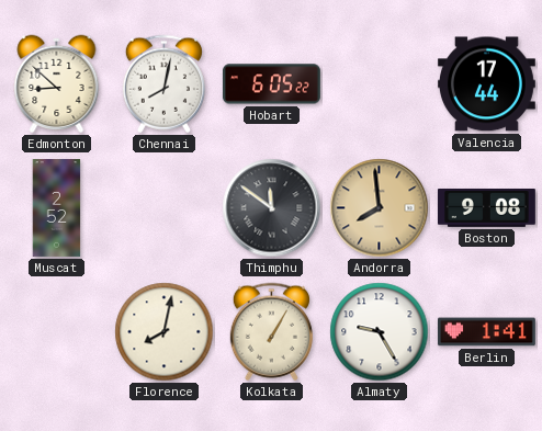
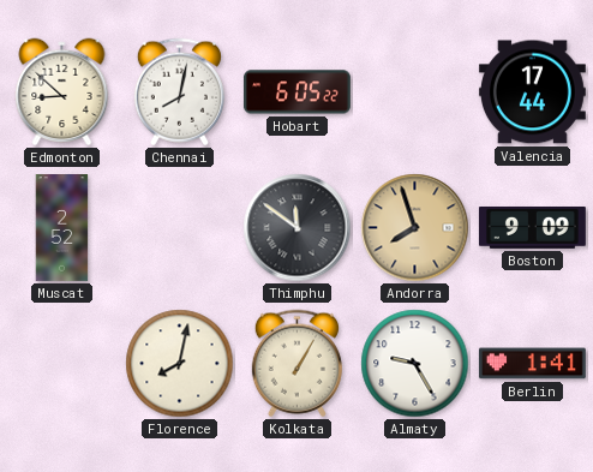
Andorra: 7:59 -> 7:57 (415, 228)
Boston: 9:08 -> 9:09 (532, 228)
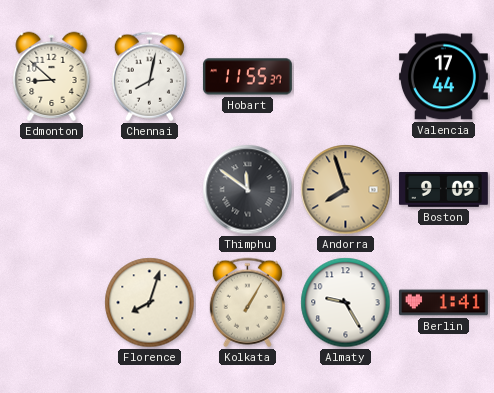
Hobart: 6:05 -> 11:55 (247, 77)
Muscat: 2:52 -> none (62, 228)
Florence: 8:02 -> 8:03 (150, 303)
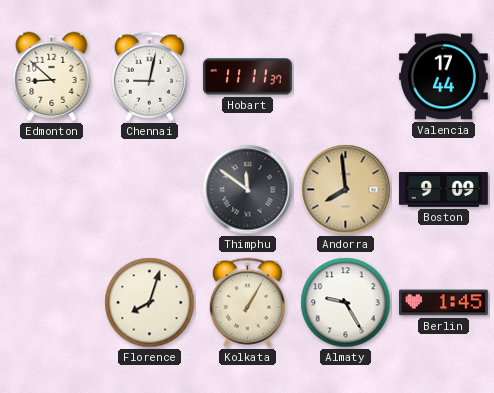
Chennai: 8:02 -> 9:02 (149, 77)
Hobart: 11:55 -> 11:11 (247, 77)
Andorra: 7:57 -> 7:59 (346, 190)
Berlin: 1:41 -> 1:45 (443, 303)
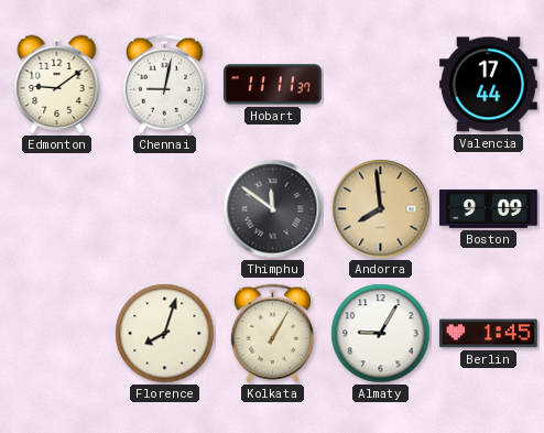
Edmonton: 8:52 -> 9:09 (57, 85)
Almaty: 9:25 -> 9:05 (381, 334)
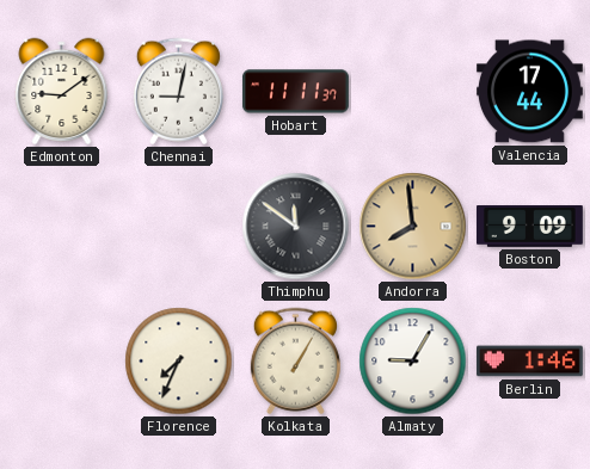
Florence: 8:03 -> 7:34 (179, 362)
Berlin: 1:45 -> 1:46 (529, 362)
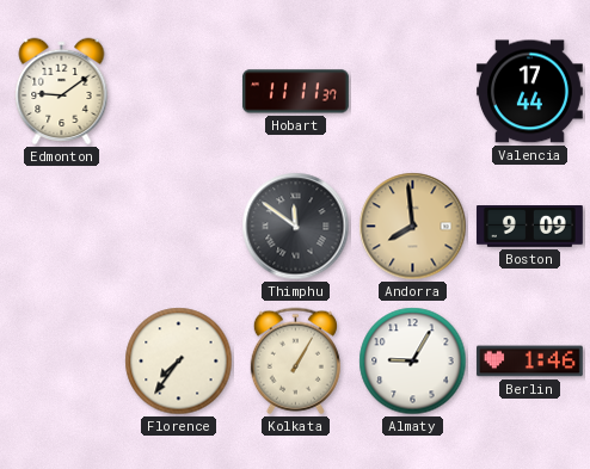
Chennai: 9:02 -> none (178, 92)
Florence: 7:34 -> 7:36 (179, 362)
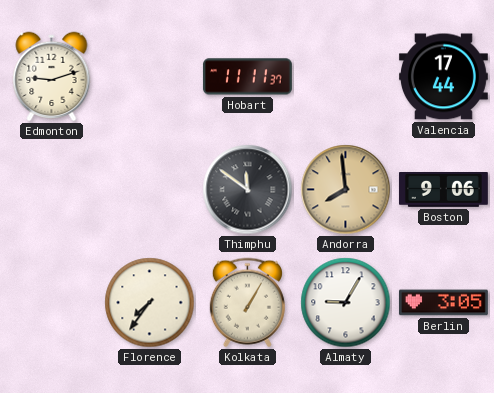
Edmonton: 9:09 -> 9:12 (52, 77)
Boston: 9:09 -> 9:06 (443, 190)
Berlin: 1:46 -> 3:05 (443, 303)
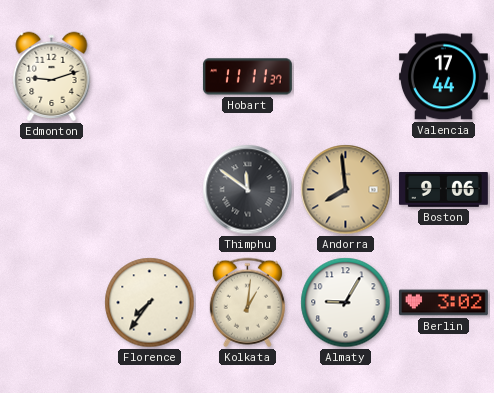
Kolkata: 1:05 -> 1:01 (247, 303)
Berlin: 3:05 -> 3:02 (443, 303)
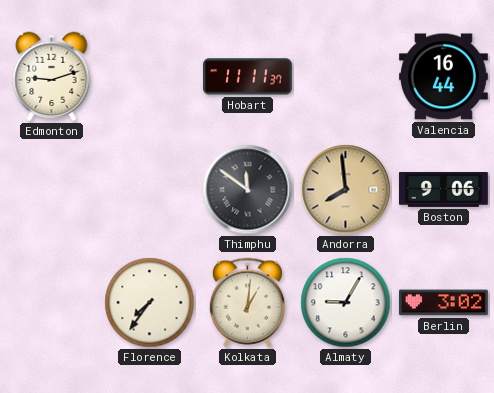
Valencia: 17:44 -> 16:44 (443, 77)
